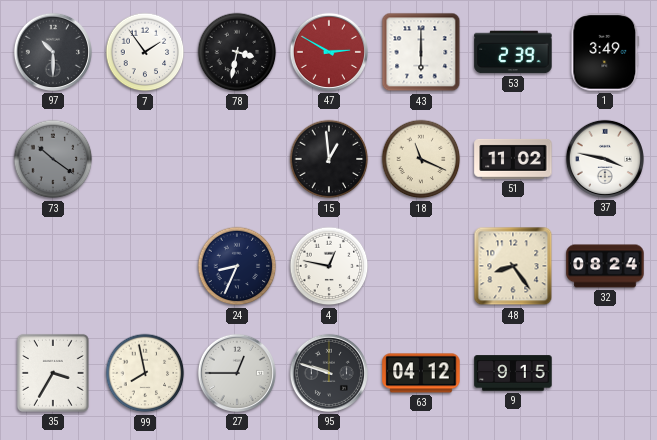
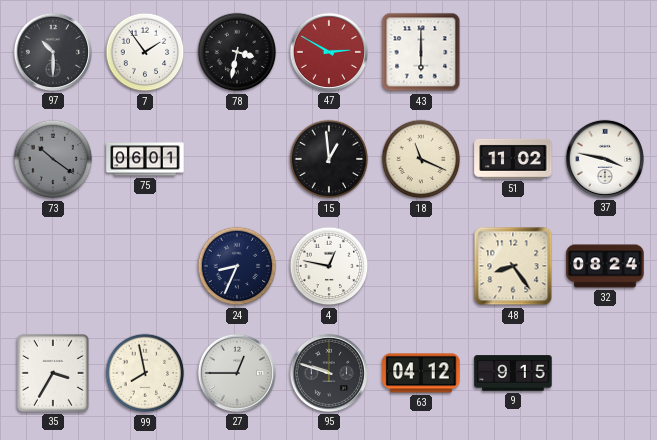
53: 2:39 -> none (513, 52)
1: 3:49 -> none (605, 52)
75: none -> 06:01 (145, 159)
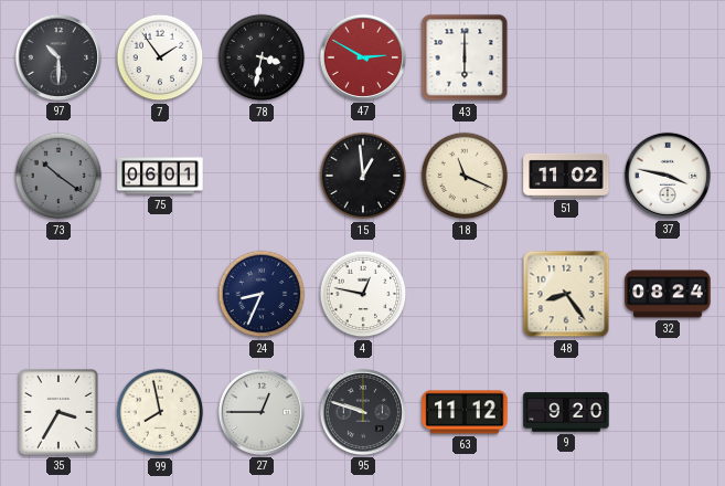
63: 04:12 -> 11:12 (465, 412)
9: 9:15 -> 9:20 (566, 412)
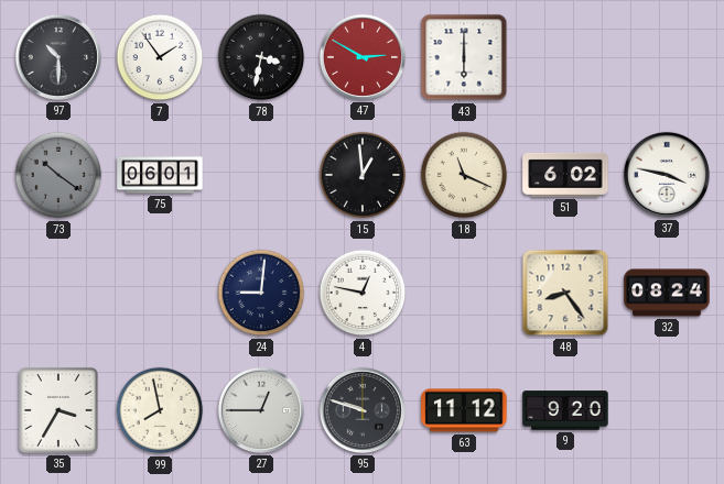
51: 11:02 -> 6:02 (565, 175)
24: 8:34 -> 9:01 (261, 293)
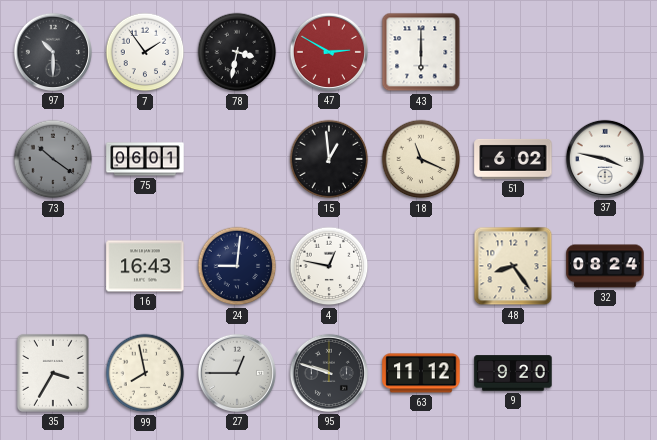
16: none -> 16:43 (145, 266)
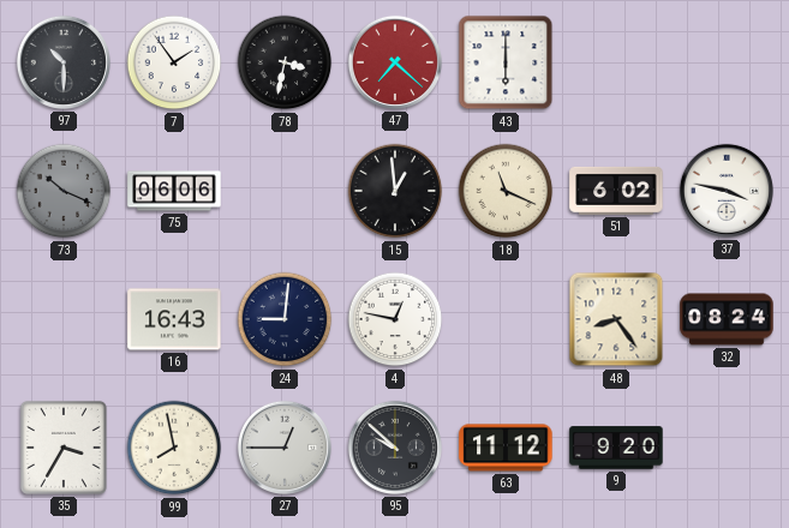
47: 2:50 -> 7:22 (395, 62)
73: 10:21 -> 10:19 (64, 191)
75: 06:01 -> 06:06 (174, 191)
95: 9:48 -> 9:52 (395, 448)
